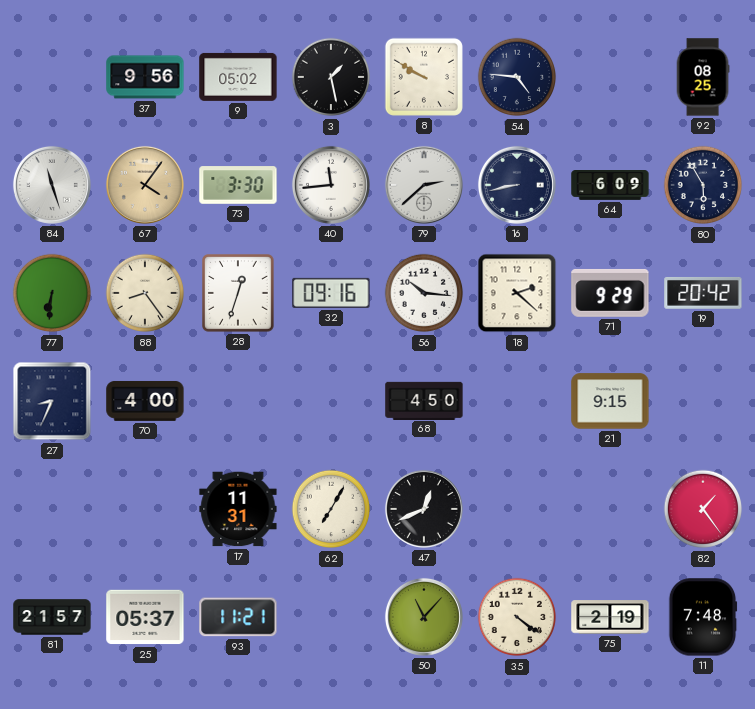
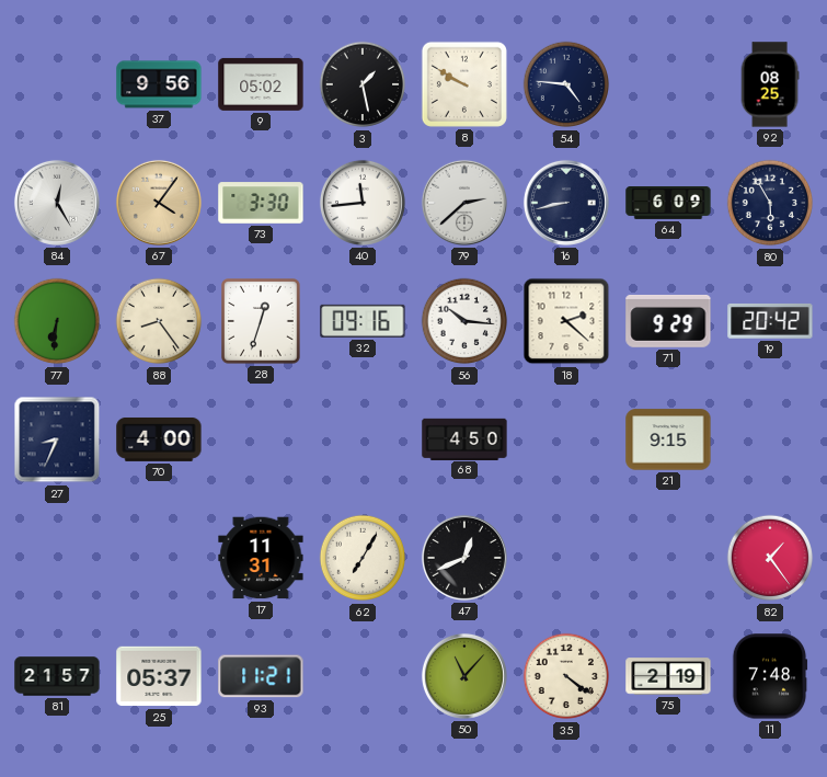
84: 11:27 -> 12:25 (57, 203)
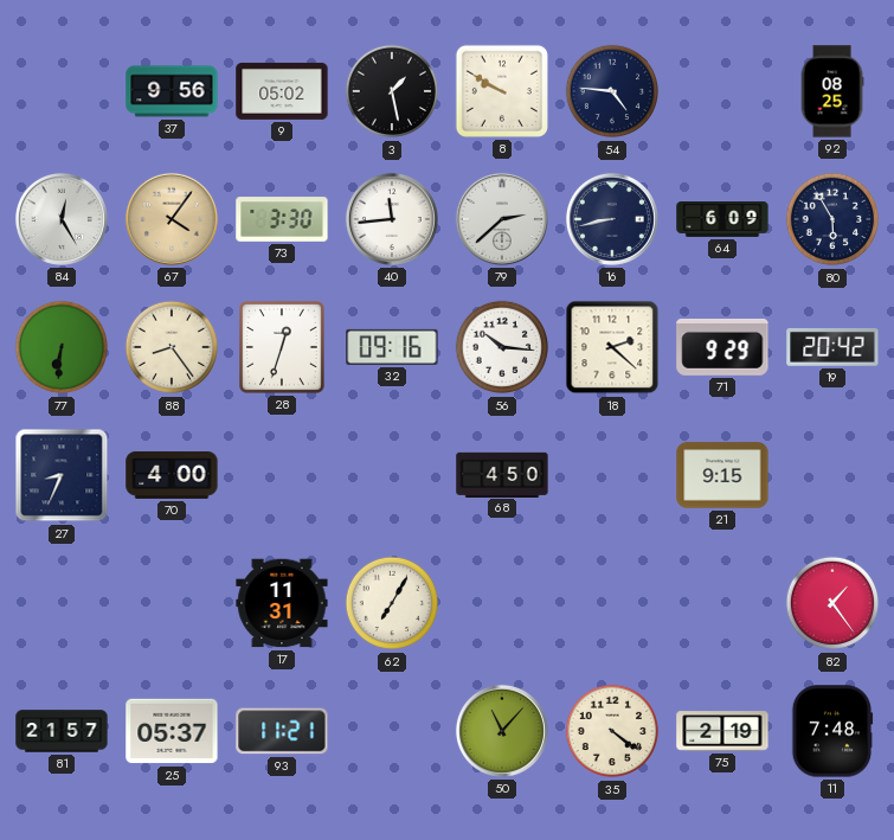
47: 12:41 -> none (464, 558)
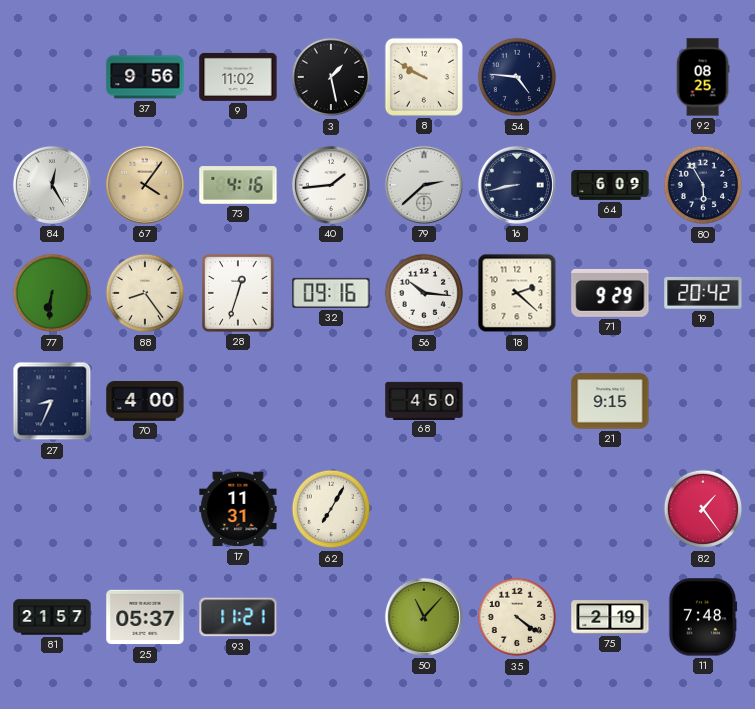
9: 05:02 -> 11:02 (238, 77)
73: 3:30 -> 4:16 (238, 185)
40: 11:44 -> 1:44 (331, 185)
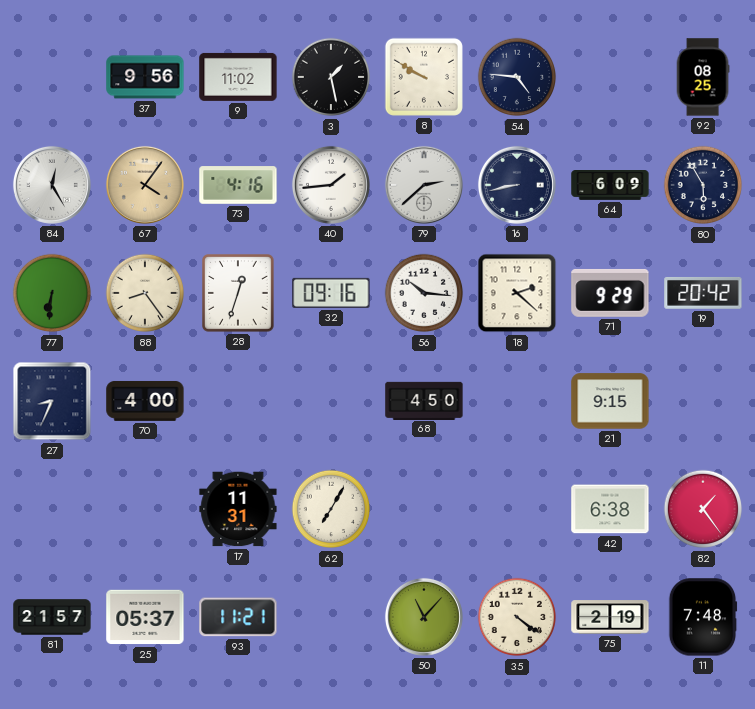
42: none -> 6:38 (610, 509)
